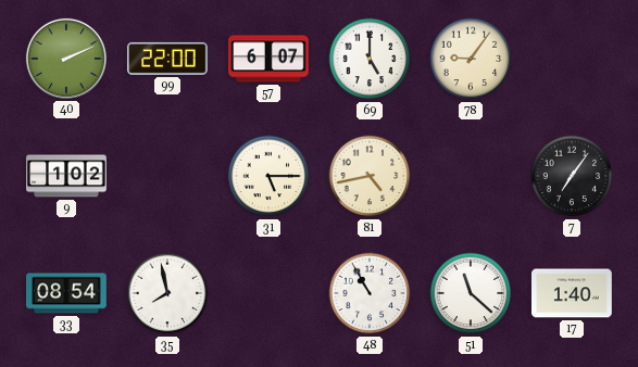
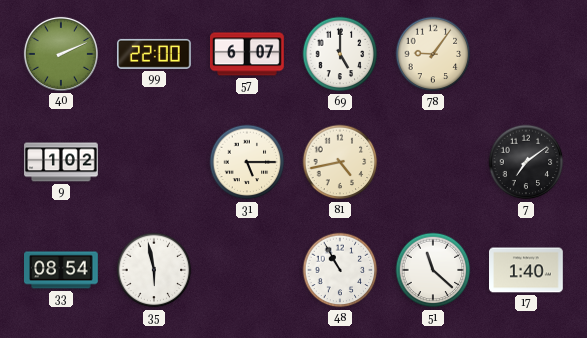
7: 7:06 -> 7:09 (526, 162)
35: 7:58 -> 5:58 (154, 270)
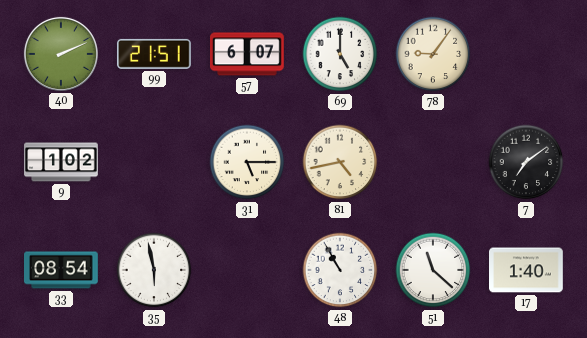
99: 22:00 -> 21:51 (154, 54)
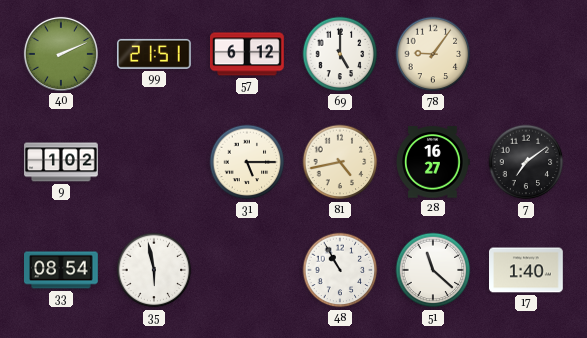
57: 6:07 -> 6:12 (248, 54)
28: none -> 16:27 (433, 162)
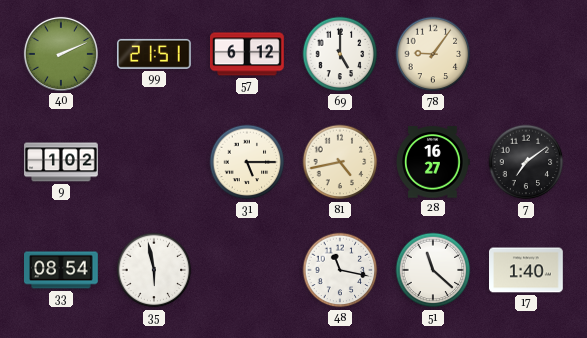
48: 10:55 -> 11:17 (340, 270)
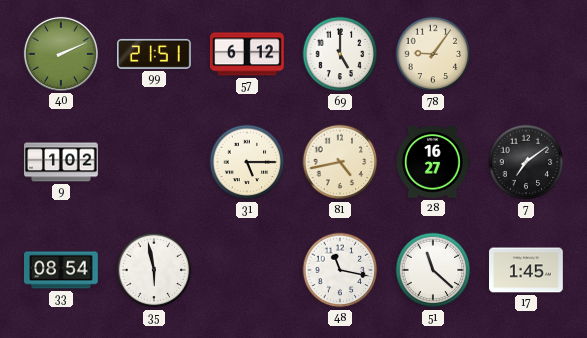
17: 1:40 -> 1:45 (527, 270)
